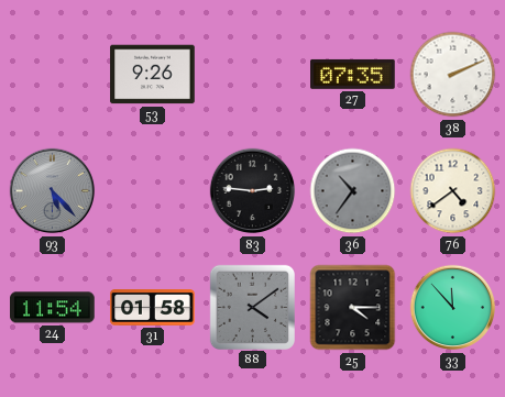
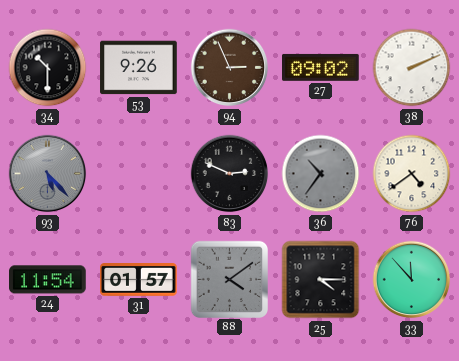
34: none -> 10:30 (48, 68)
94: none -> 2:56 (230, 68)
27: 07:35 -> 09:02 (321, 67)
83: 2:46 -> 2:49 (230, 174)
31: 01:58 -> 01:57 (139, 280)
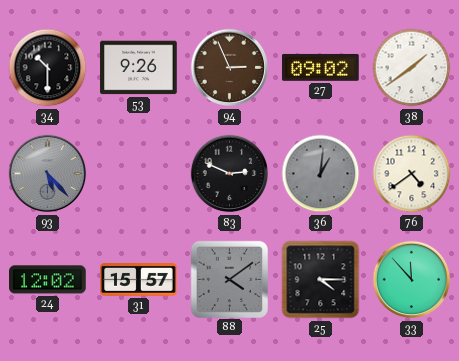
38: 2:11 -> 1:39 (412, 68)
36: 10:36 -> 1:01 (321, 174)
24: 11:54 -> 12:02 (48, 280)
31: 01:57 -> 15:57 (139, 280)
